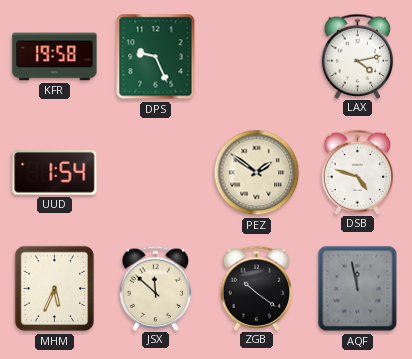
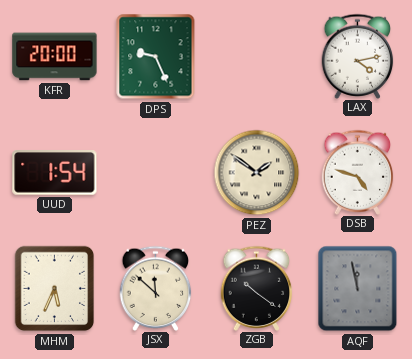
KFR: 19:58 -> 20:00 (55, 57)
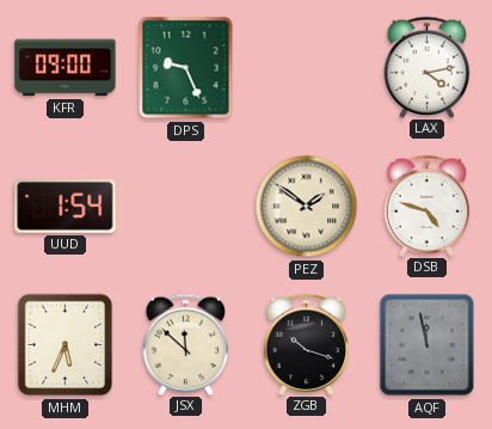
KFR: 20:00 -> 09:00 (66, 68)
ZGB: 10:21 -> 10:18 (307, 344)
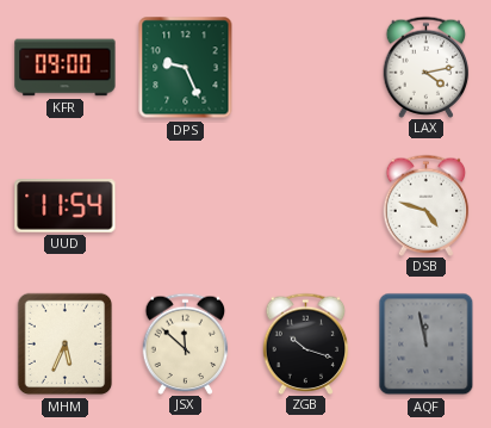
UUD: 1:54 -> 11:54 (66, 206)
PEZ: 1:51 -> none (307, 207)
